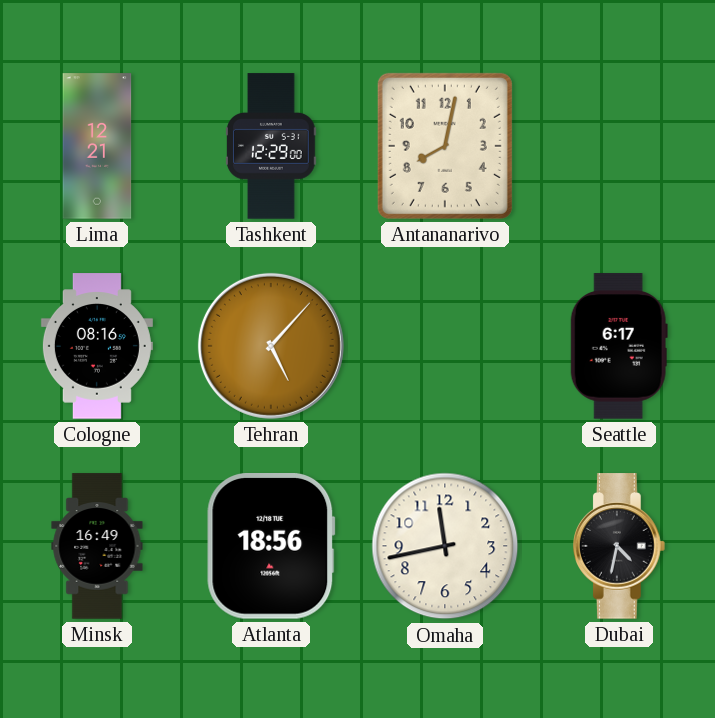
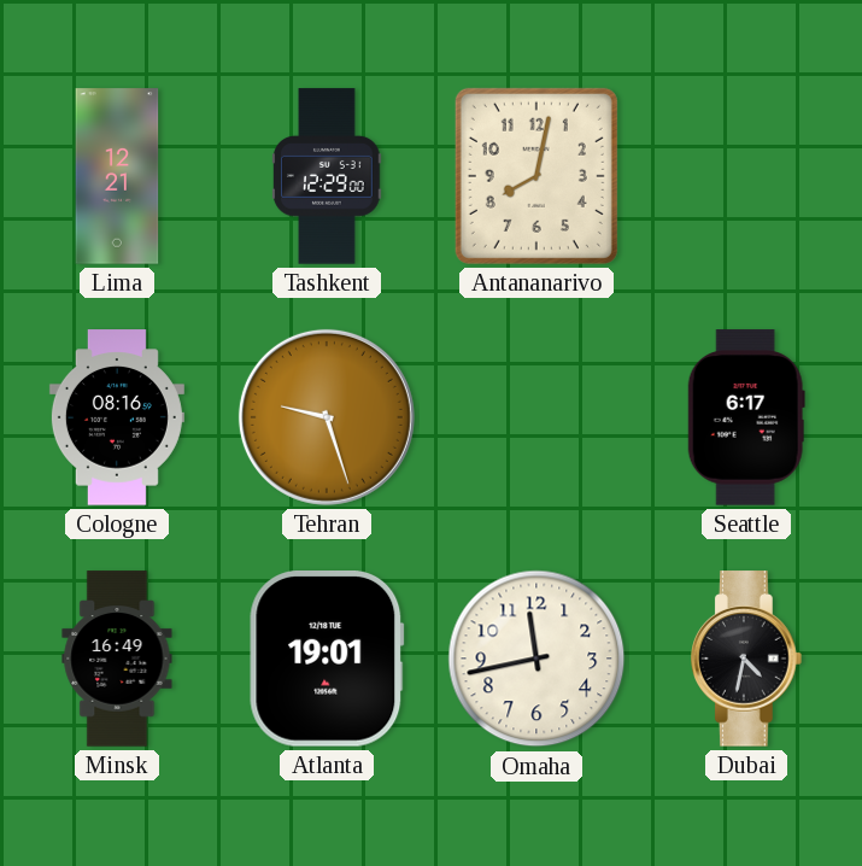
Tehran: 5:07 -> 9:27 (327, 417)
Atlanta: 18:56 -> 19:01 (327, 660)
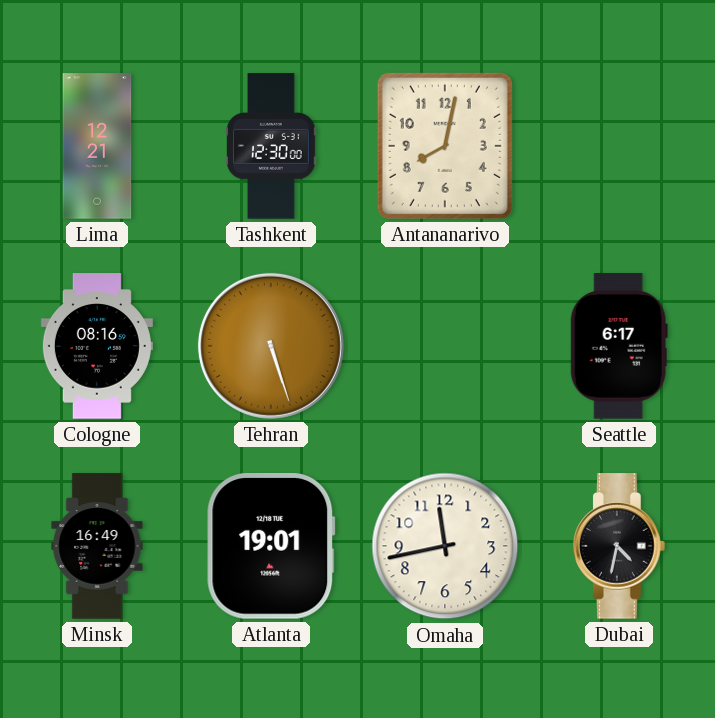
Tashkent: 12:29 -> 12:30 (271, 146)
Tehran: 9:27 -> 5:27 (271, 346)
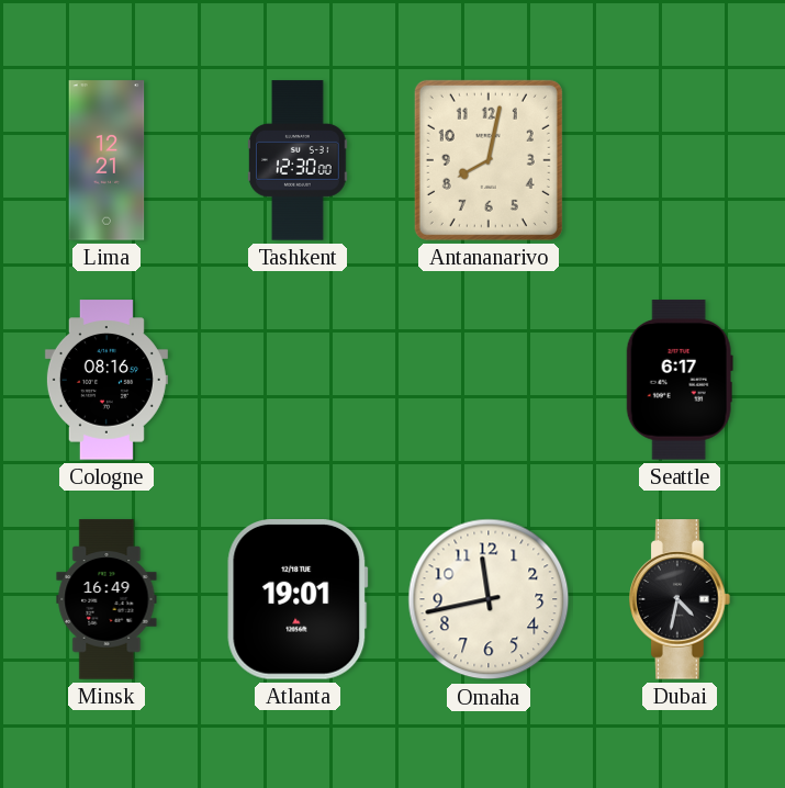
Tehran: 5:27 -> none (271, 346)
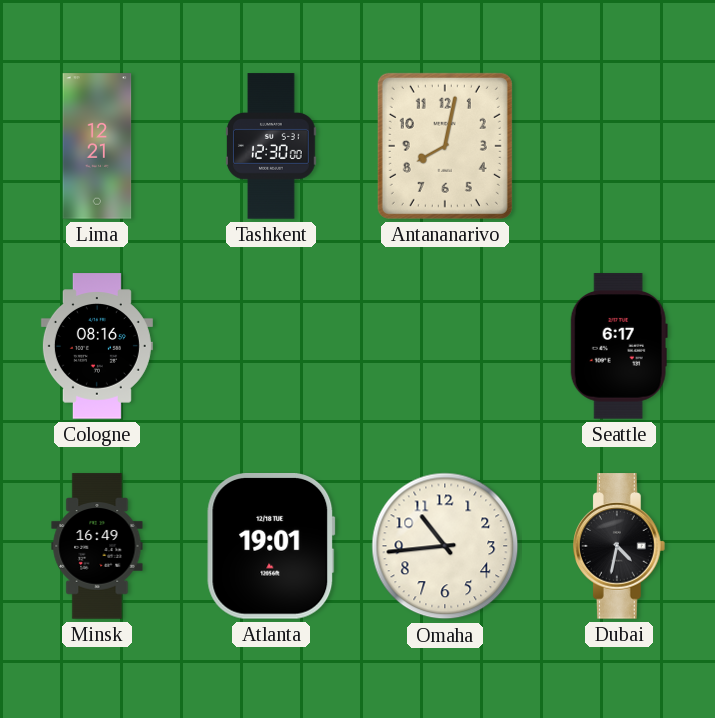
Omaha: 11:43 -> 10:44 (445, 546)
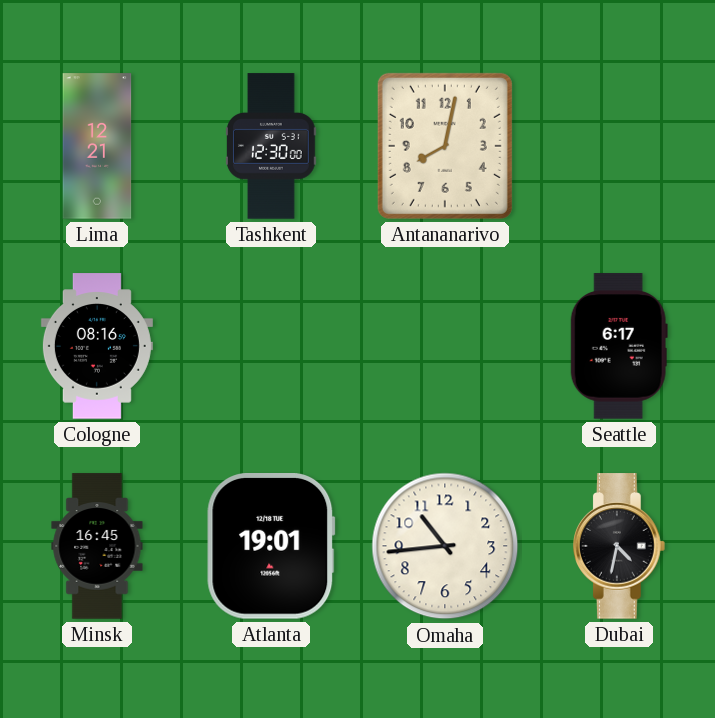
Minsk: 16:49 -> 16:45 (97, 546)
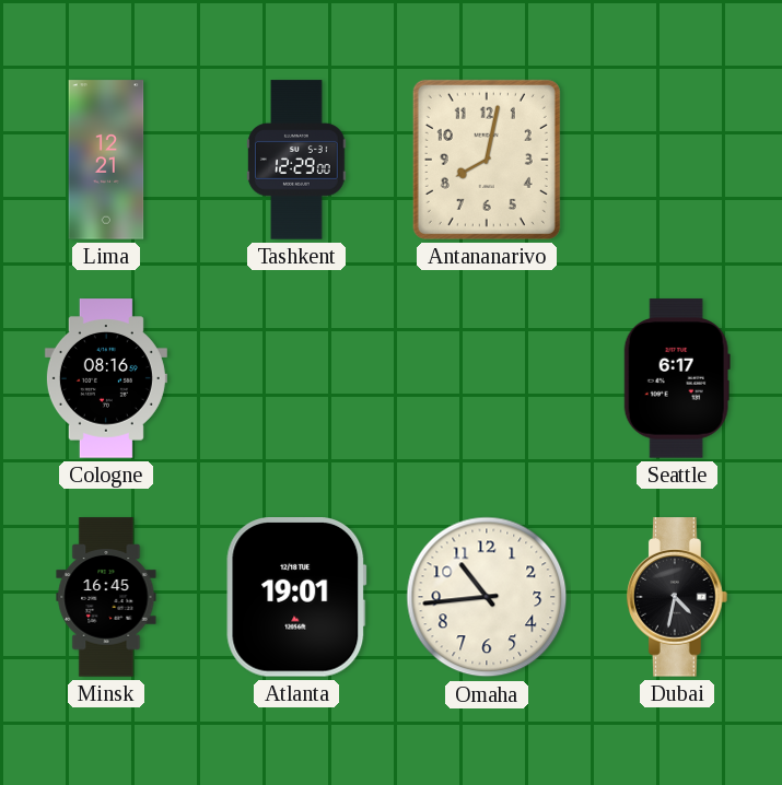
Tashkent: 12:30 -> 12:29 (296, 160)
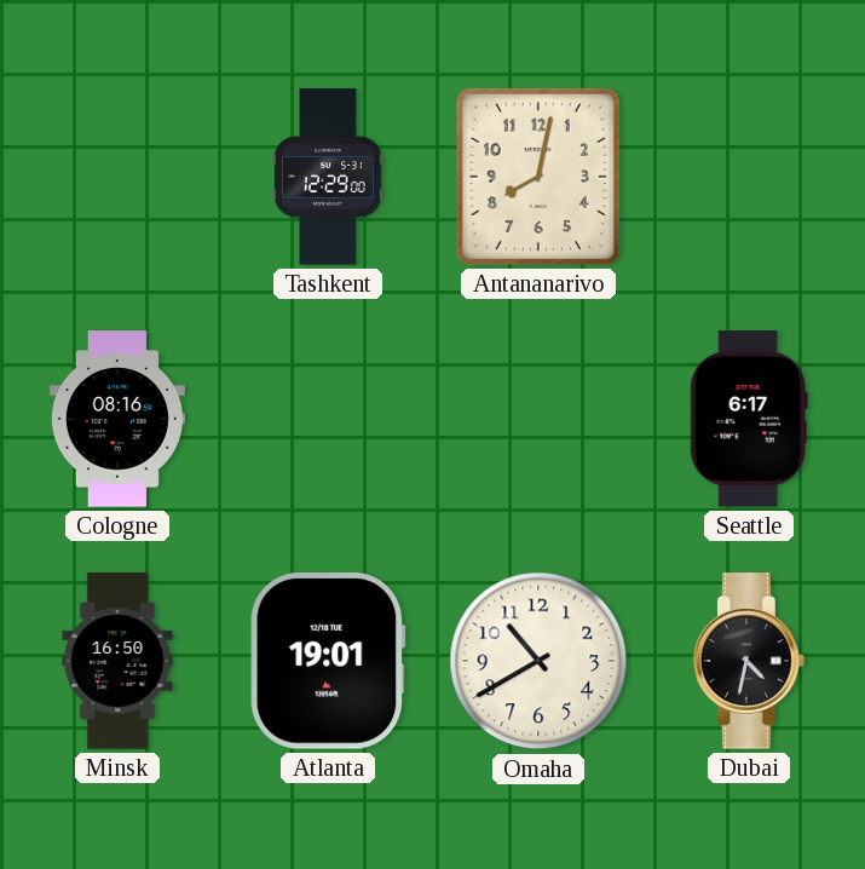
Lima: 12:21 -> none (106, 160)
Minsk: 16:45 -> 16:50 (117, 661)
Omaha: 10:44 -> 10:40 (538, 661)
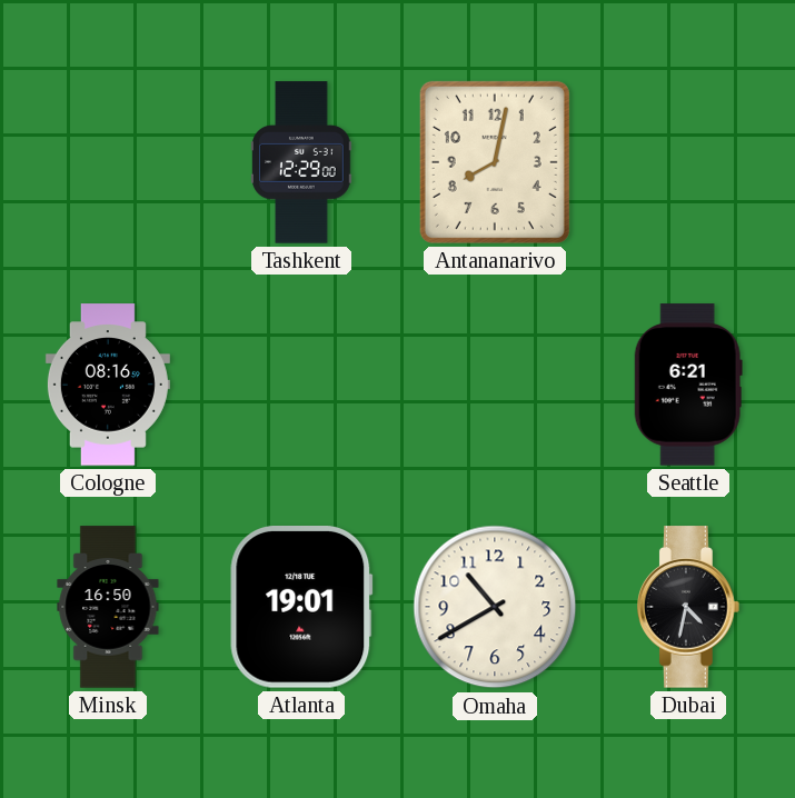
Seattle: 6:17 -> 6:21 (688, 385)
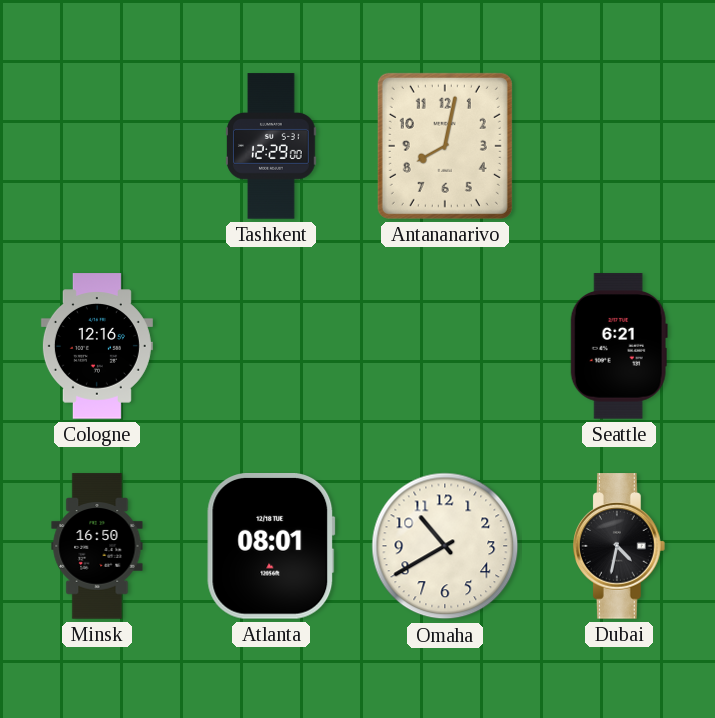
Cologne: 08:16 -> 12:16 (97, 346)
Atlanta: 19:01 -> 08:01 (271, 547)
